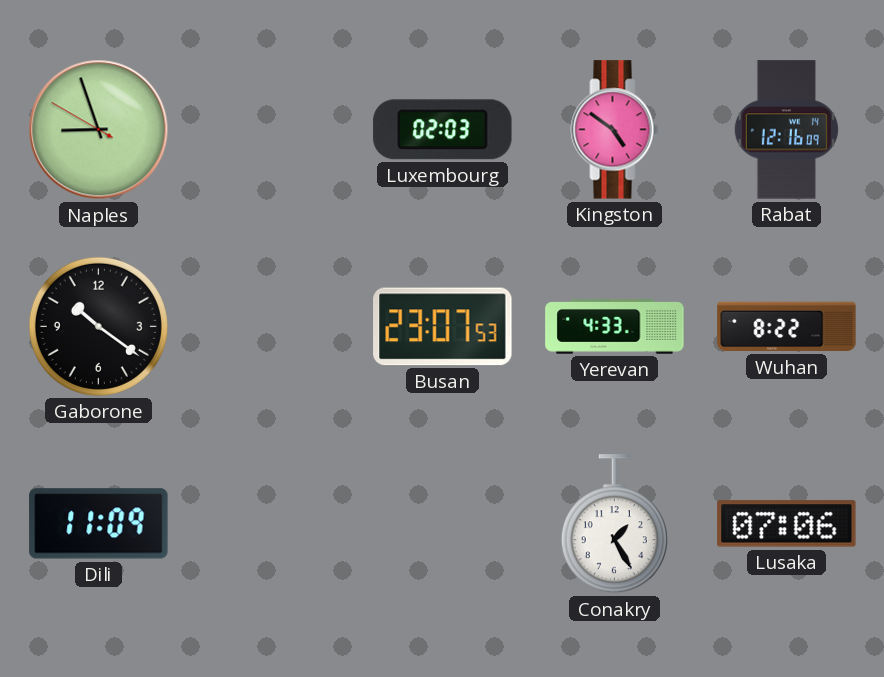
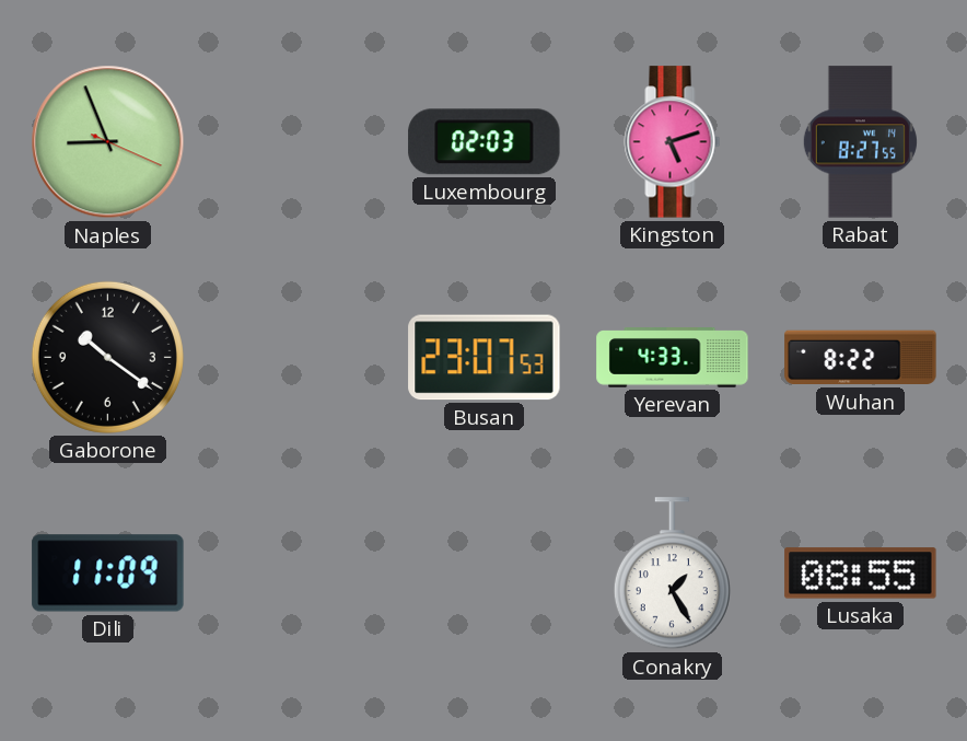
Naples: 8:56:50 -> 8:56:19 (108, 142)
Kingston: 4:51 -> 5:12 (673, 142)
Rabat: 12:16 -> 8:27 (860, 142)
Lusaka: 07:06 -> 08:55 (861, 574)
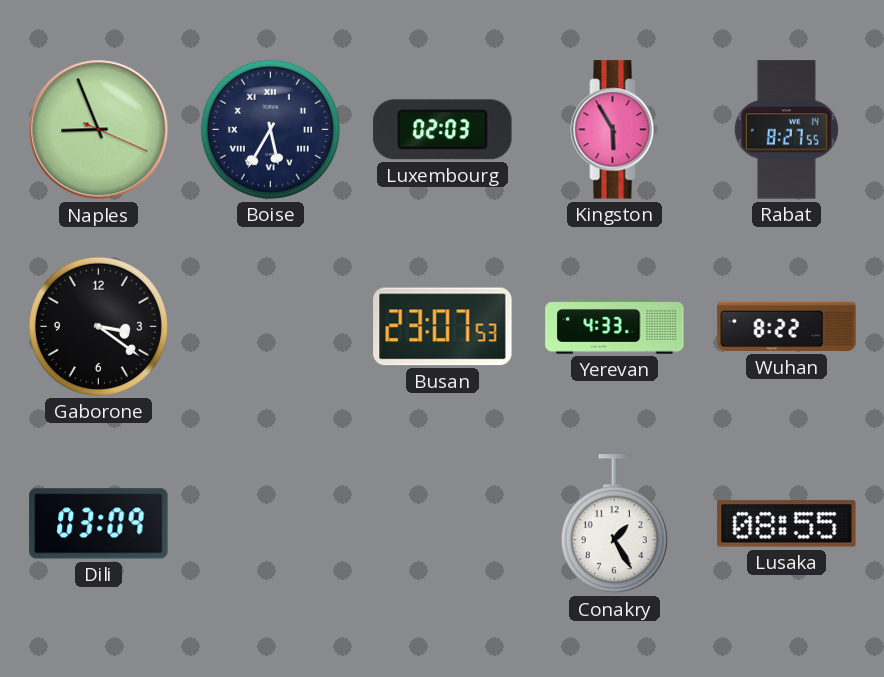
Boise: none -> 5:35 (270, 129)
Kingston: 5:12 -> 5:55 (615, 130)
Gaborone: 10:21 -> 3:21 (98, 326)
Dili: 11:09 -> 03:09 (99, 524)
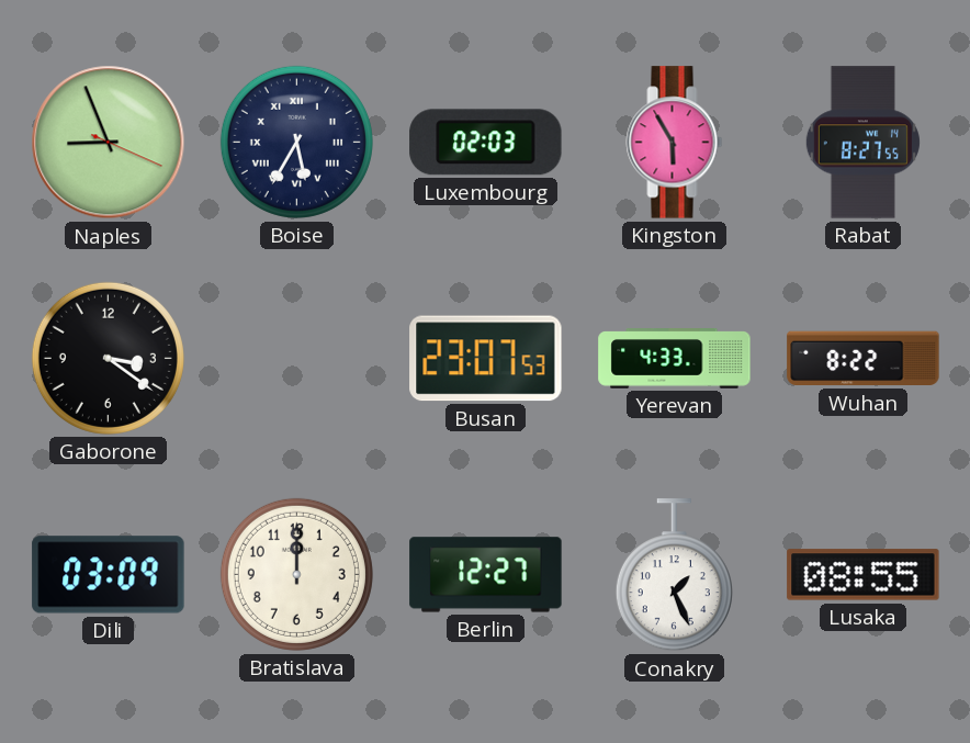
Bratislava: none -> 12:00 (296, 574)
Berlin: none -> 12:27 (486, 575)
Conakry: 1:25 -> 1:26 (674, 575)
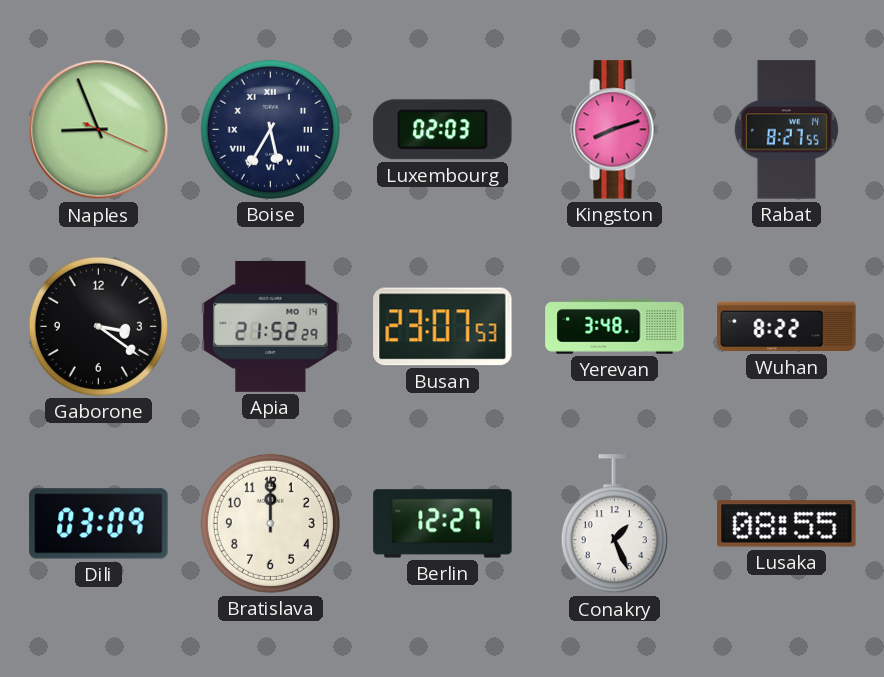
Kingston: 5:55 -> 8:12 (615, 130)
Apia: none -> 21:52 (271, 326)
Yerevan: 4:33 -> 3:48 (615, 327)
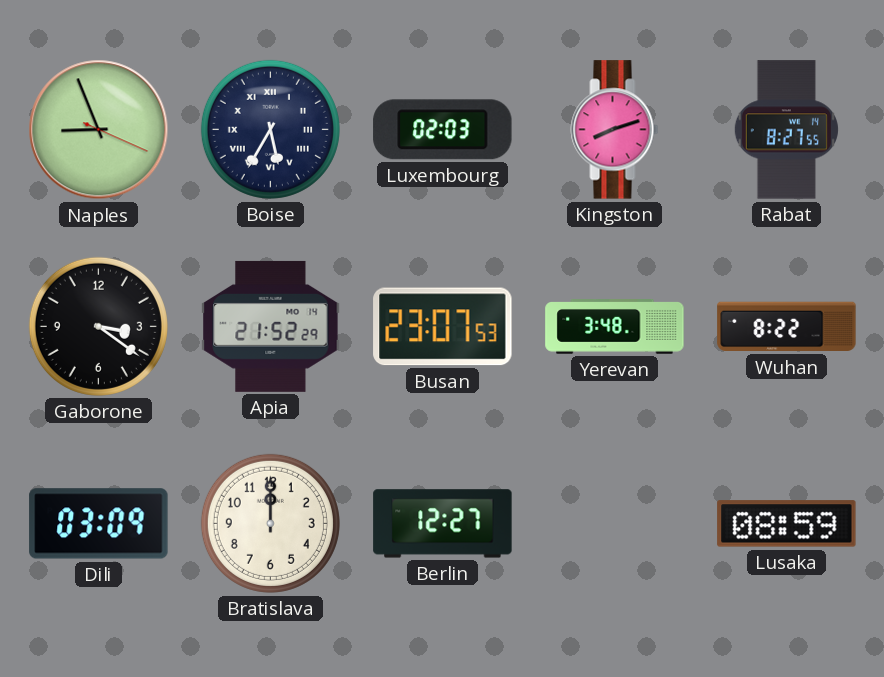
Conakry: 1:26 -> none (614, 524)
Lusaka: 08:55 -> 08:59 (787, 524)
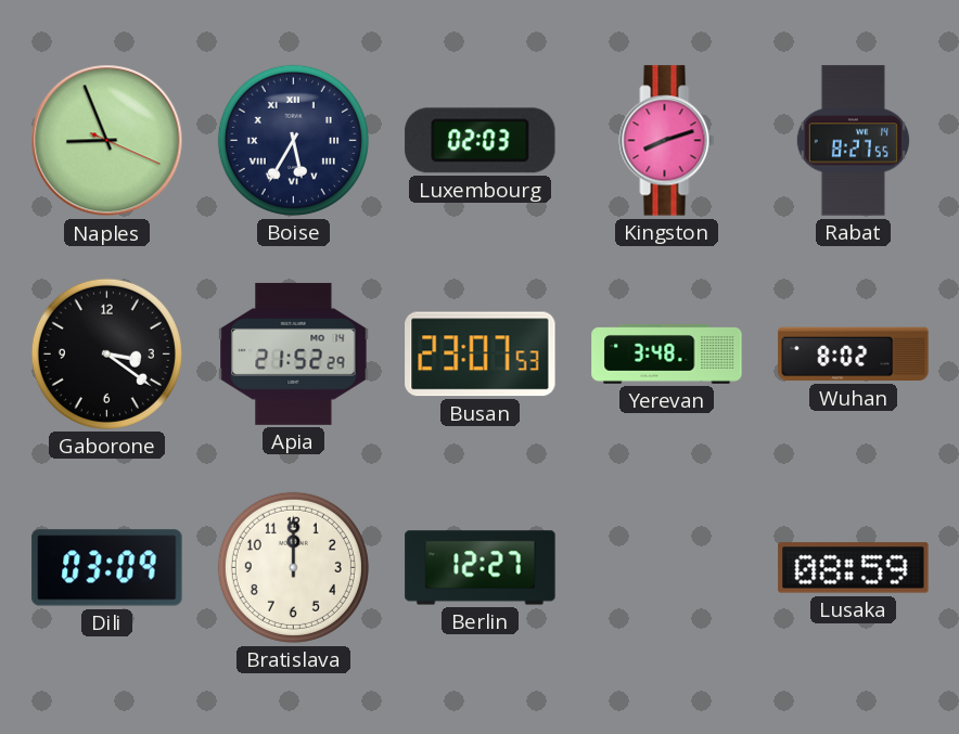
Wuhan: 8:22 -> 8:02 (854, 355)
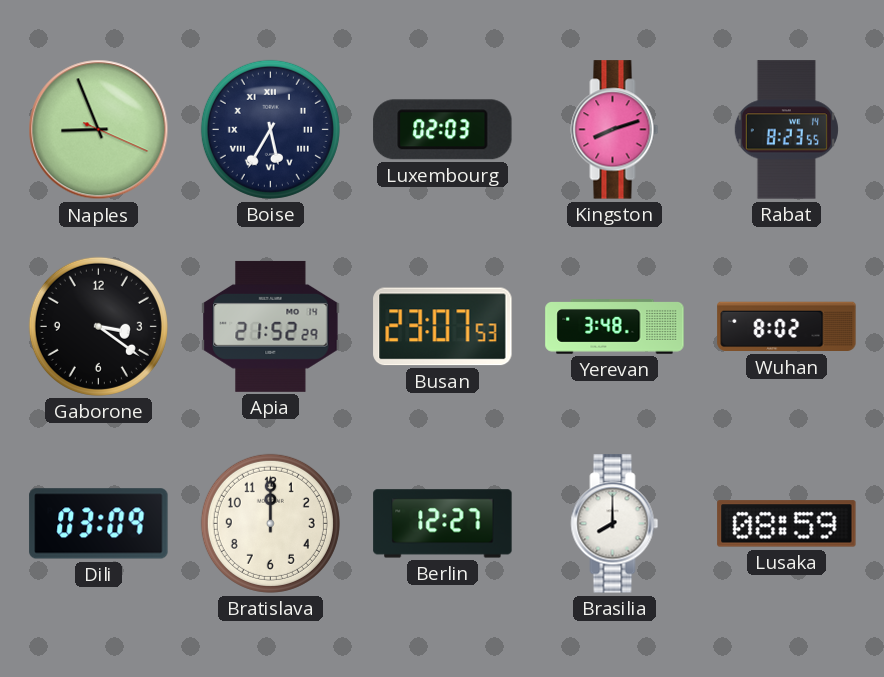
Rabat: 8:27 -> 8:23 (786, 130)
Brasilia: none -> 8:00 (615, 524)
